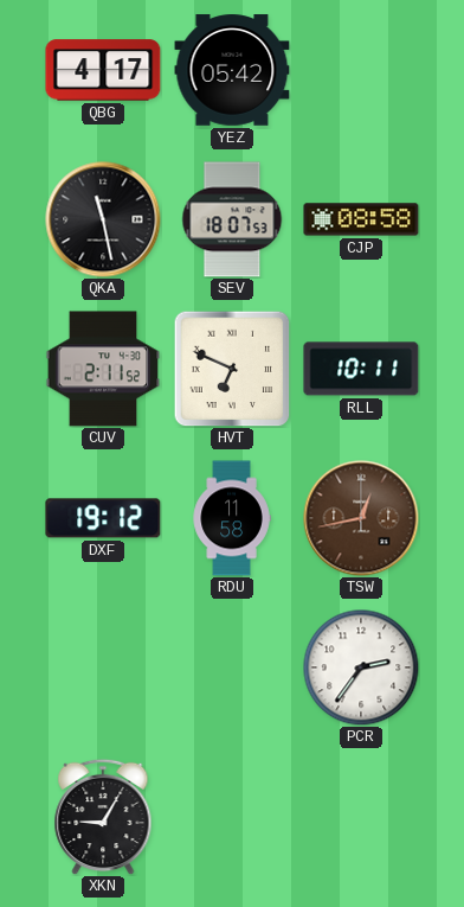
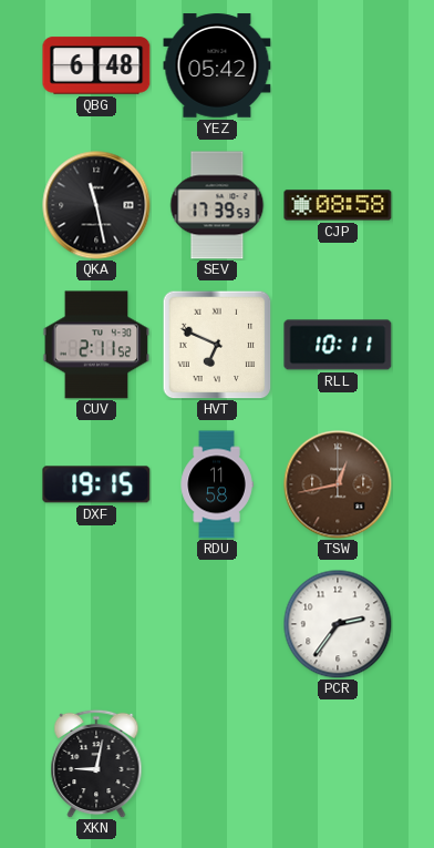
QBG: 4:17 -> 6:48 (96, 65)
SEV: 18:07 -> 17:39 (217, 205)
DXF: 19:12 -> 19:15 (96, 484)
XKN: 9:05 -> 9:02 (96, 764)
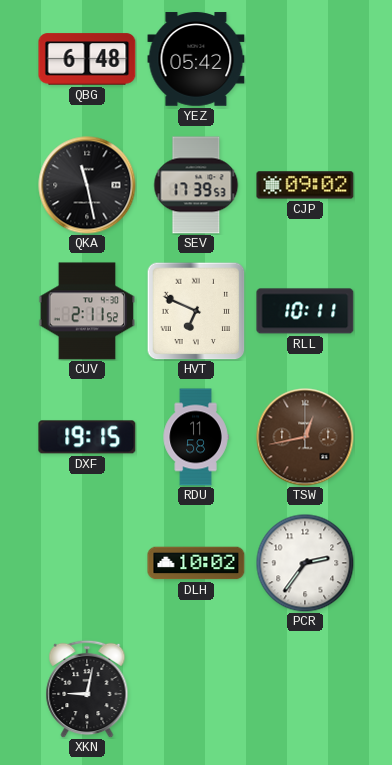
CJP: 08:58 -> 09:02 (305, 185)
DLH: none -> 10:02 (196, 563)
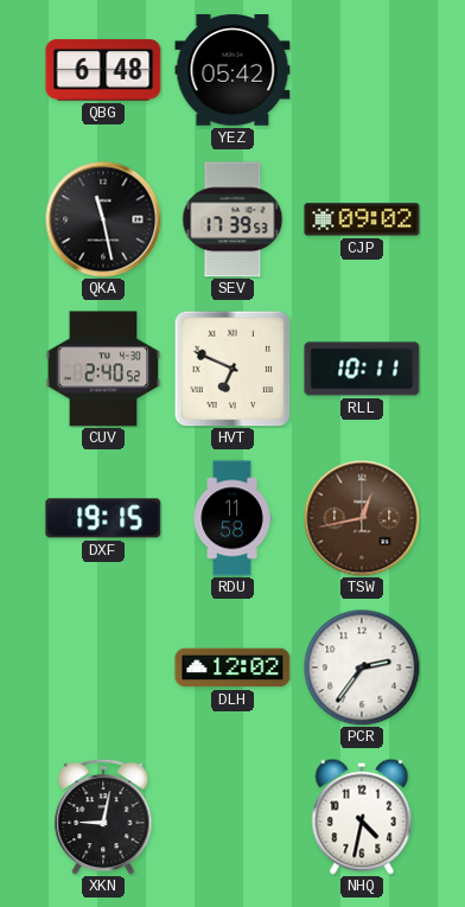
CUV: 2:11 -> 2:40 (103, 369)
DLH: 10:02 -> 12:02 (232, 668)
NHQ: none -> 4:32 (362, 817)
